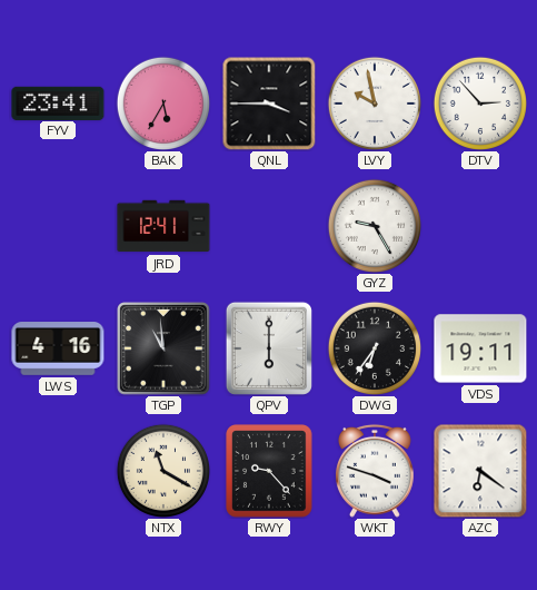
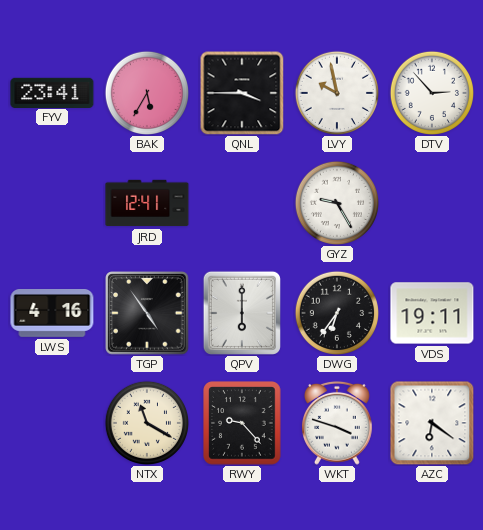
TGP: 10:59 -> 4:54 (147, 313)
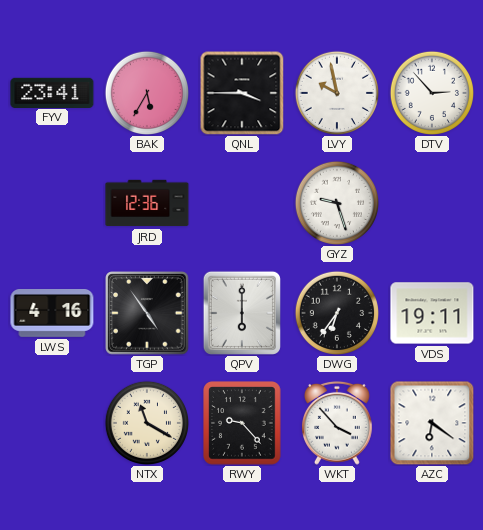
JRD: 12:41 -> 12:36 (147, 203)
GYZ: 9:25 -> 9:27 (336, 202)
WKT: 3:48 -> 3:53 (338, 423)
